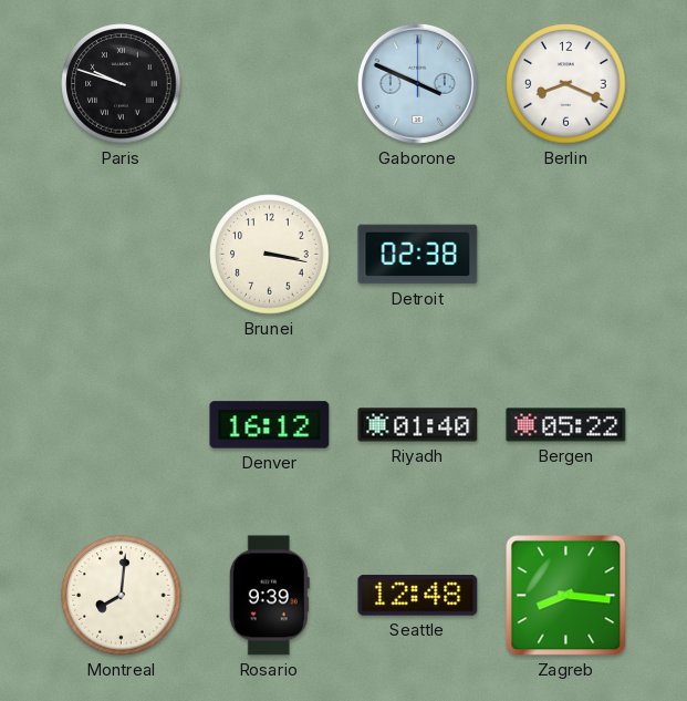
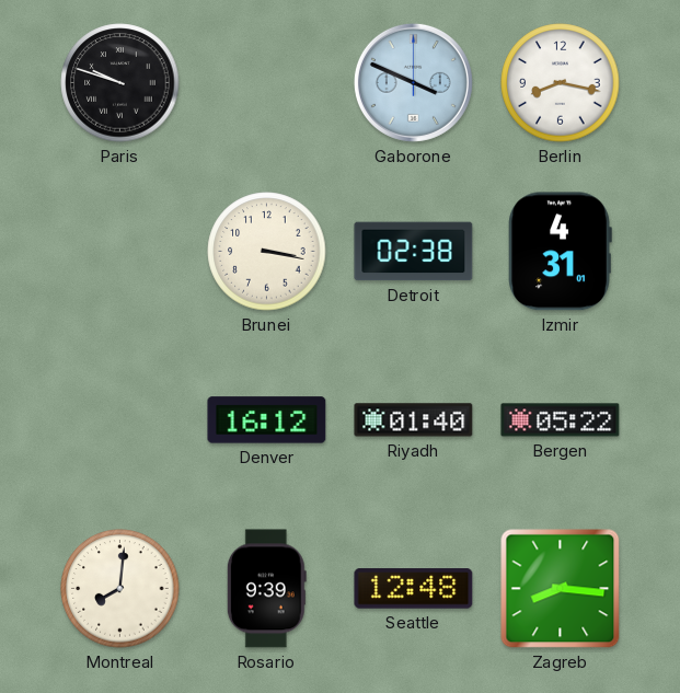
Berlin: 8:19 -> 8:17 (561, 83)
Izmir: none -> 4:31 (560, 252)
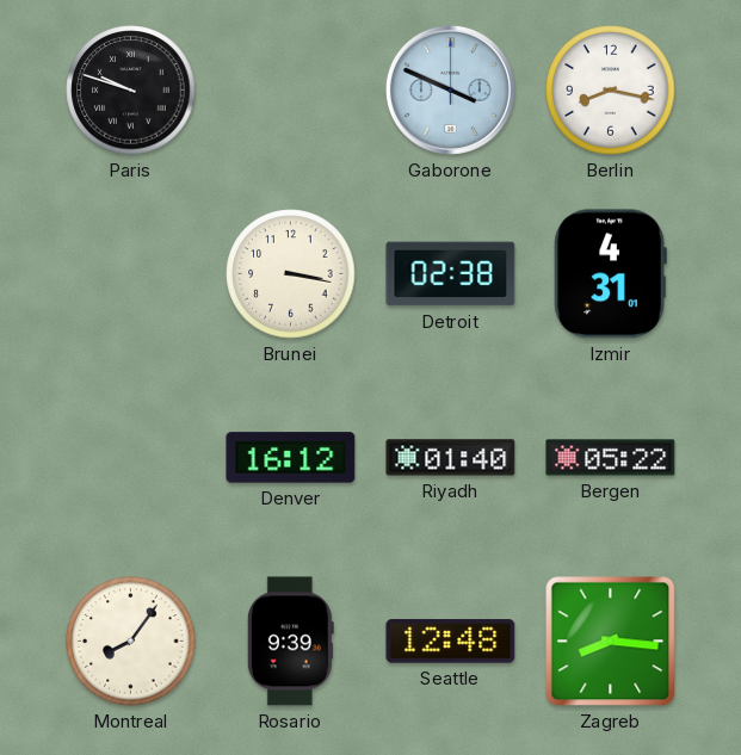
Montreal: 8:01 -> 8:06 (131, 642)
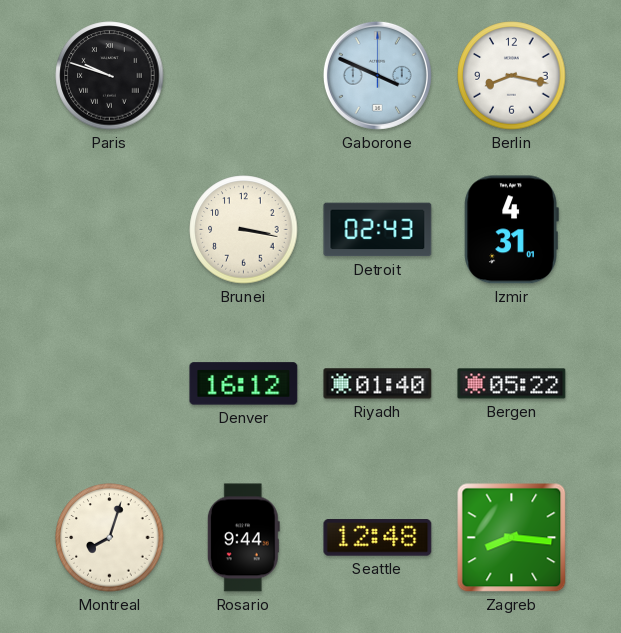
Detroit: 02:38 -> 02:43 (378, 230)
Montreal: 8:06 -> 8:03 (110, 538)
Rosario: 9:39 -> 9:44 (243, 538)
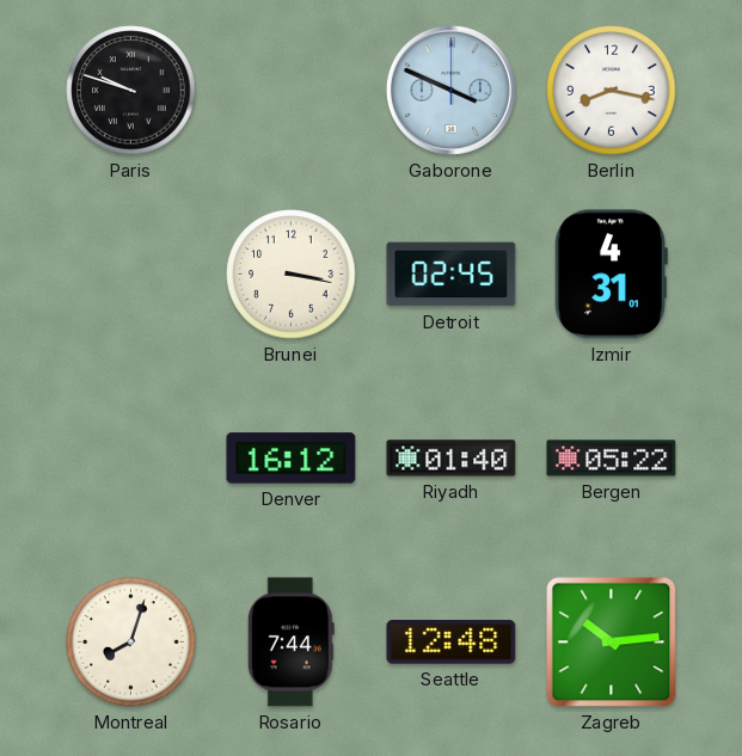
Detroit: 02:43 -> 02:45 (452, 275)
Rosario: 9:44 -> 7:44 (290, 643)
Zagreb: 8:16 -> 10:14 (612, 643)
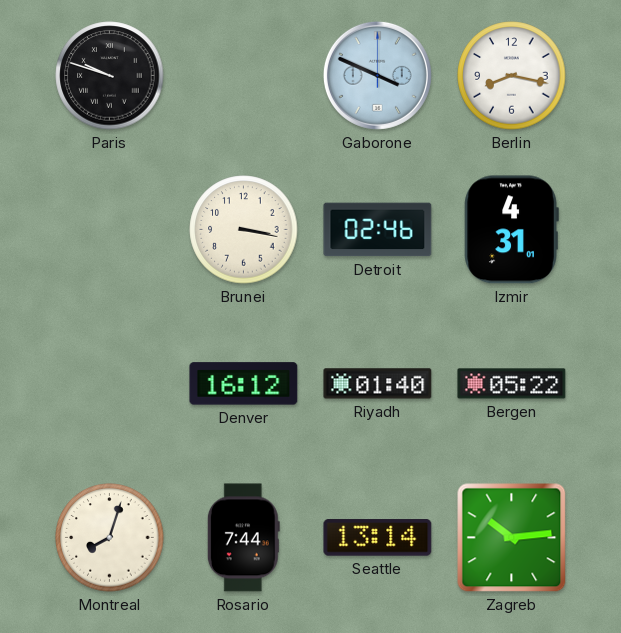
Detroit: 02:45 -> 02:46 (378, 230)
Seattle: 12:48 -> 13:14 (378, 538)
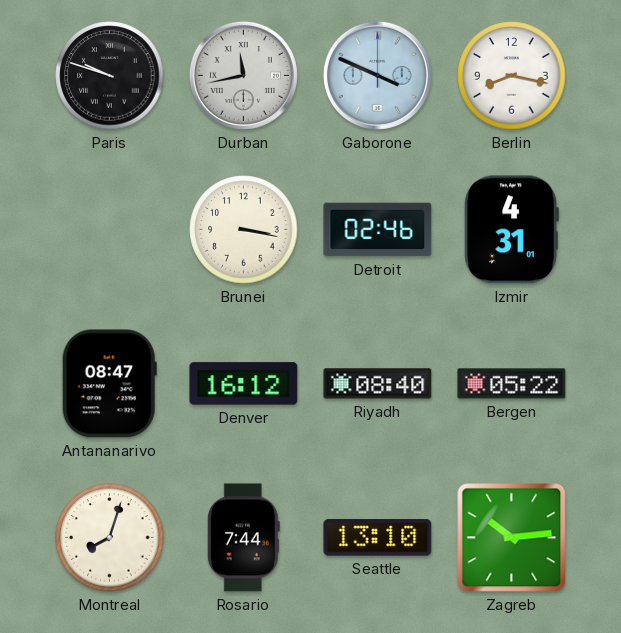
Durban: none -> 11:43 (243, 75)
Antananarivo: none -> 08:47 (109, 384)
Riyadh: 01:40 -> 08:40 (378, 384)
Seattle: 13:14 -> 13:10 (378, 538)
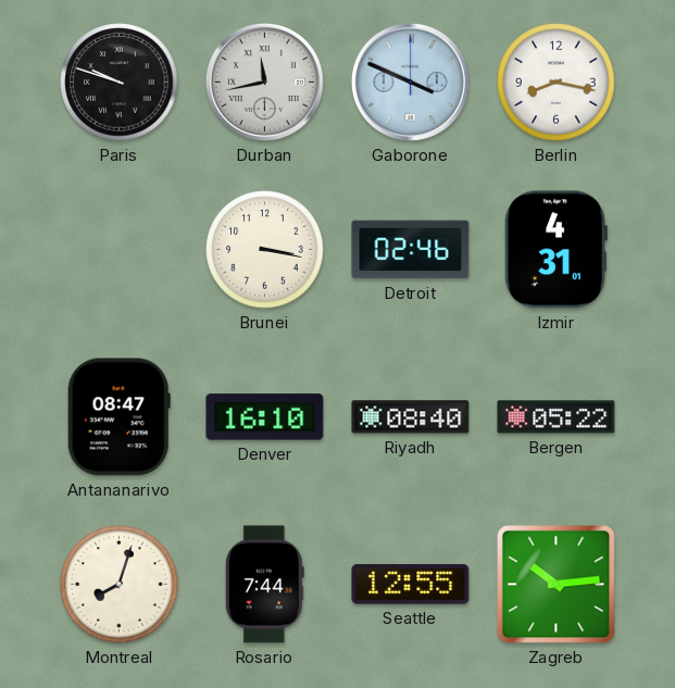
Denver: 16:12 -> 16:10 (265, 417)
Seattle: 13:10 -> 12:55 (411, 585)
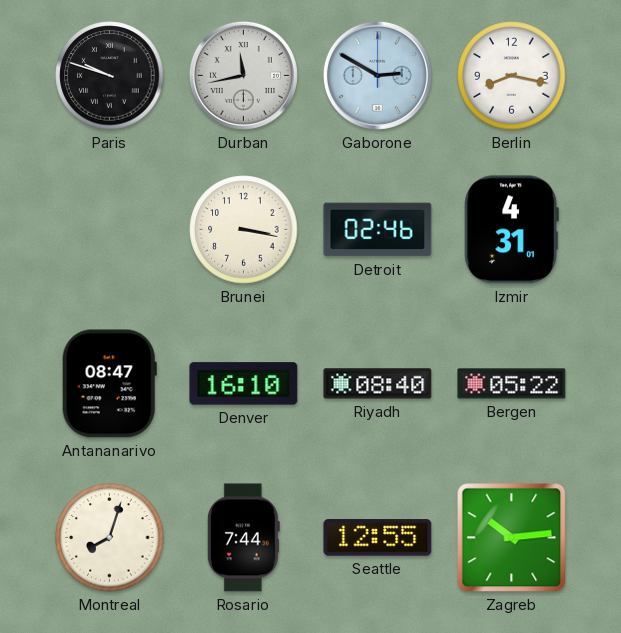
Gaborone: 3:49 -> 2:50 (377, 75)
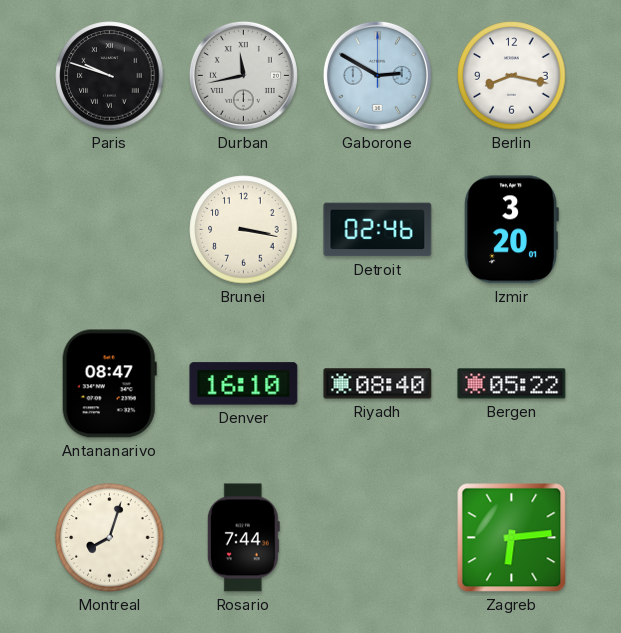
Izmir: 4:31 -> 3:20 (511, 230)
Seattle: 12:55 -> none (378, 538)
Zagreb: 10:14 -> 6:14 (512, 538)
